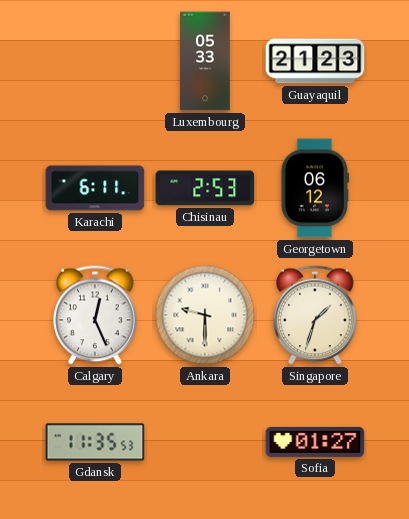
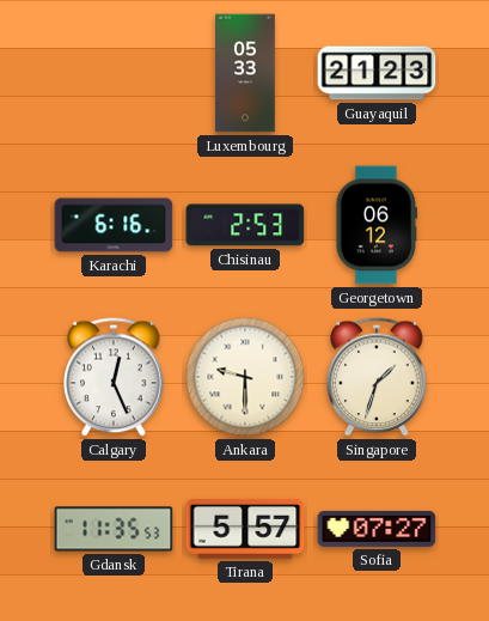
Karachi: 6:11 -> 6:16 (114, 225)
Tirana: none -> 5:57 (245, 529)
Sofia: 01:27 -> 07:27 (377, 529)
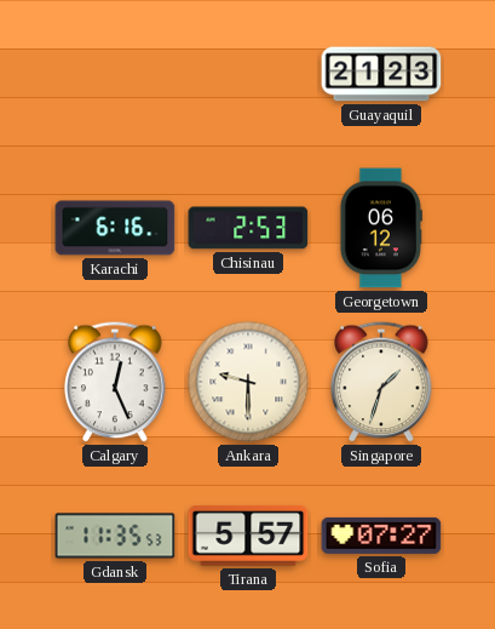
Luxembourg: 05:33 -> none (245, 73)
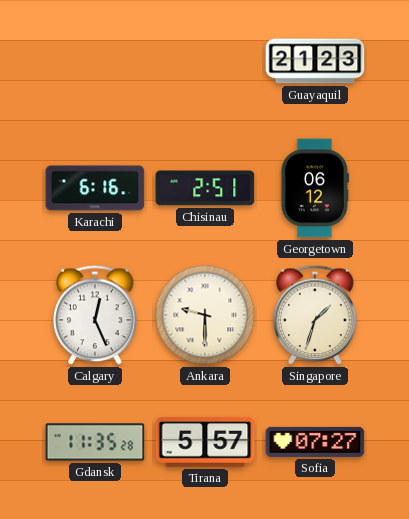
Chisinau: 2:53 -> 2:51 (205, 188)
Gdansk: 11:35:53 -> 11:35:28 (95, 442)
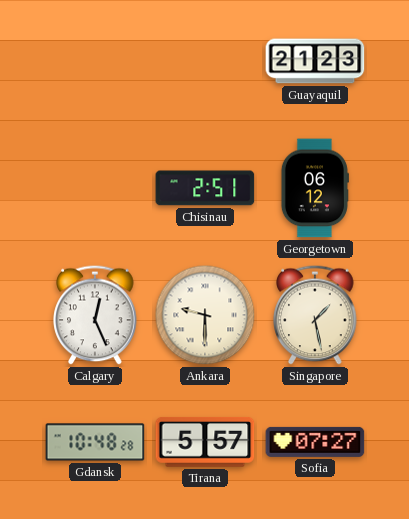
Karachi: 6:16 -> none (95, 188)
Singapore: 1:33 -> 1:28 (315, 315)
Gdansk: 11:35 -> 10:48 (95, 442)
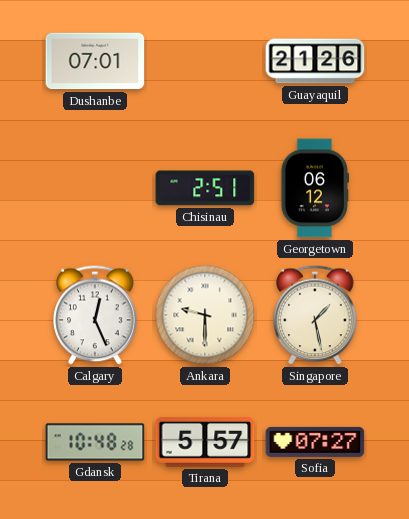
Dushanbe: none -> 07:01 (95, 61)
Guayaquil: 21:23 -> 21:26 (315, 61)
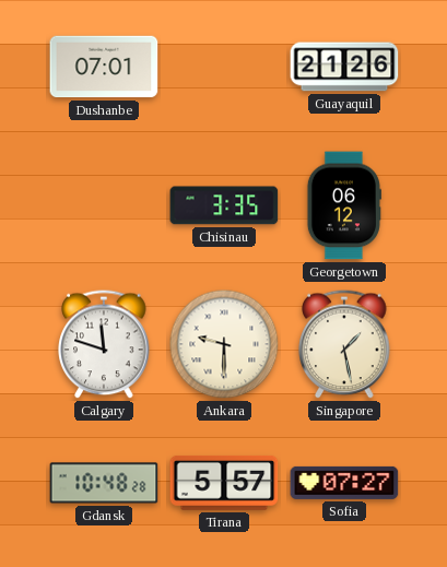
Chisinau: 2:51 -> 3:35 (224, 205)
Calgary: 12:26 -> 11:48 (104, 344)
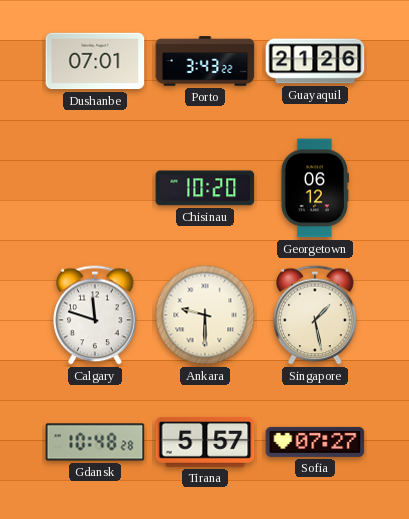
Porto: none -> 3:43 (205, 61)
Chisinau: 3:35 -> 10:20 (205, 188)
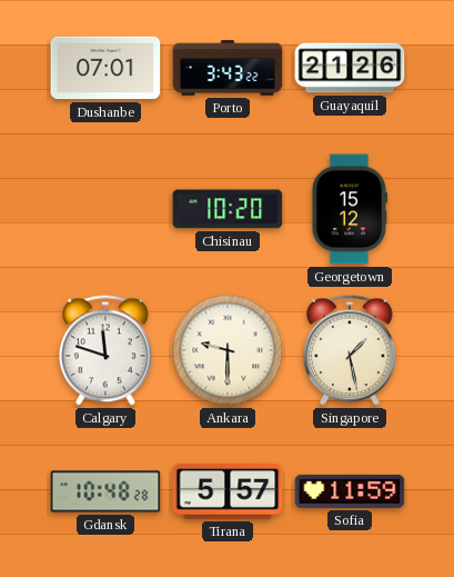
Georgetown: 06:12 -> 15:12 (349, 209)
Sofia: 07:27 -> 11:59 (350, 491)
